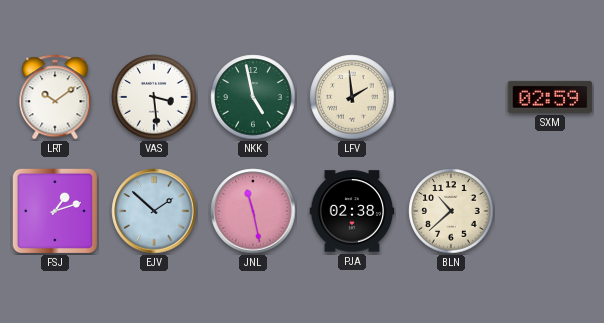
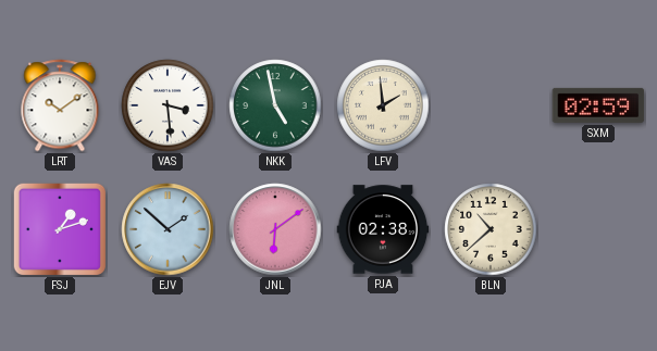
JNL: 11:28 -> 6:09 (275, 229)
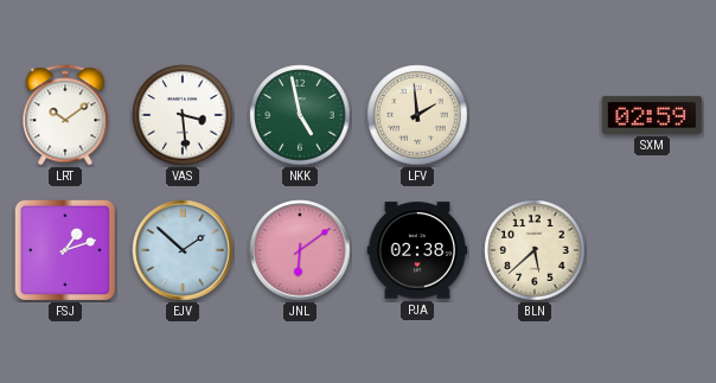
BLN: 10:38 -> 5:38 (535, 250)
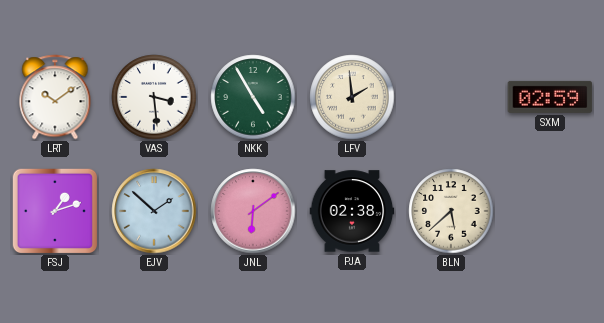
NKK: 4:58 -> 4:55 (253, 97)
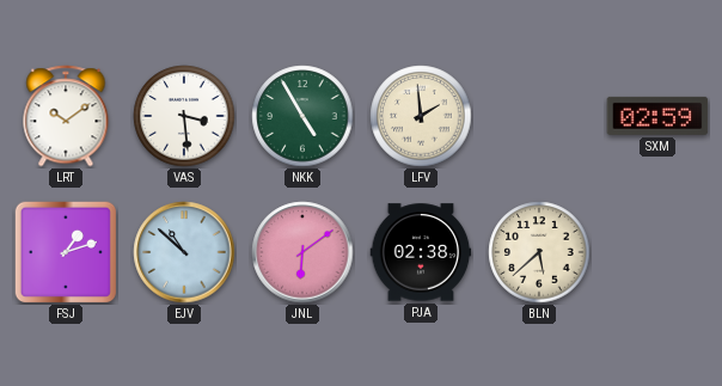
EJV: 1:52 -> 10:52 (184, 252)
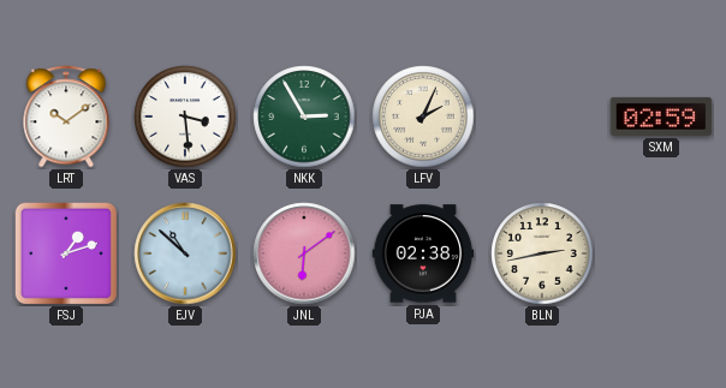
NKK: 4:55 -> 2:55 (304, 117)
LFV: 1:59 -> 2:04 (423, 117)
BLN: 5:38 -> 2:43 (542, 253)
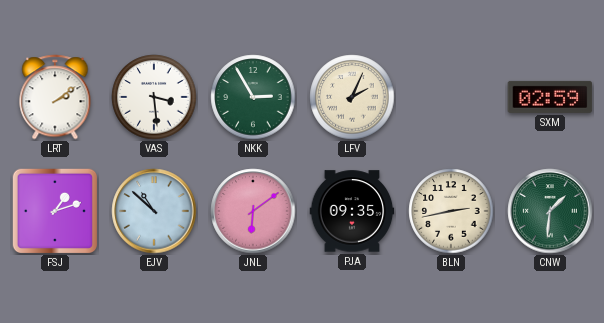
LRT: 10:09 -> 2:09 (55, 97)
PJA: 02:38 -> 09:35 (352, 211)
CNW: none -> 1:31 (550, 211)
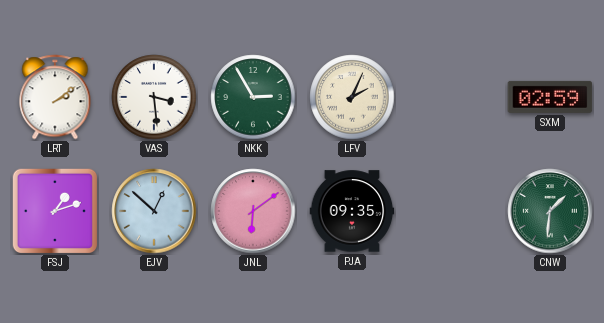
EJV: 10:52 -> 12:52 (154, 211)
BLN: 2:43 -> none (451, 211)
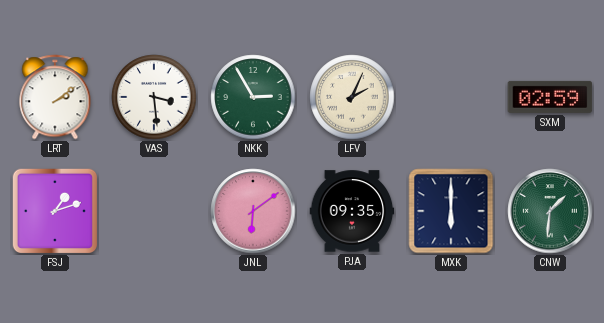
EJV: 12:52 -> none (154, 211)
MXK: none -> 6:00 (451, 211)
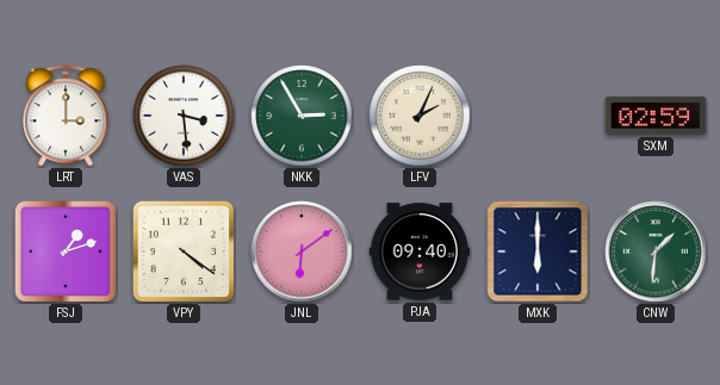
LRT: 2:09 -> 3:00 (66, 116)
VPY: none -> 4:21 (184, 252)
PJA: 09:35 -> 09:40 (420, 252)
